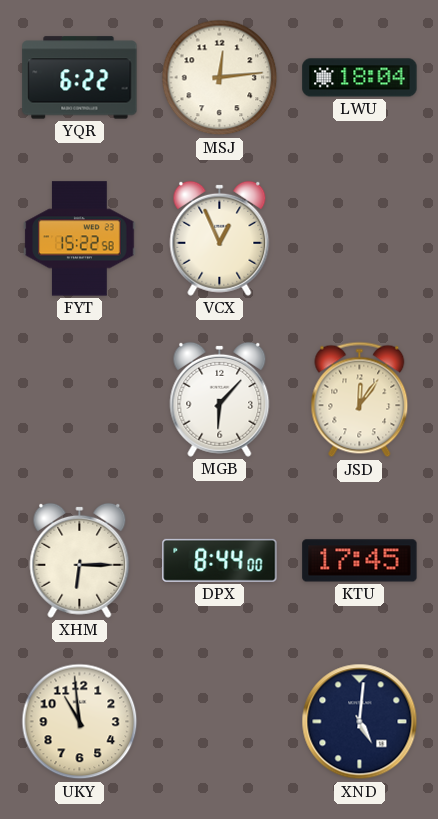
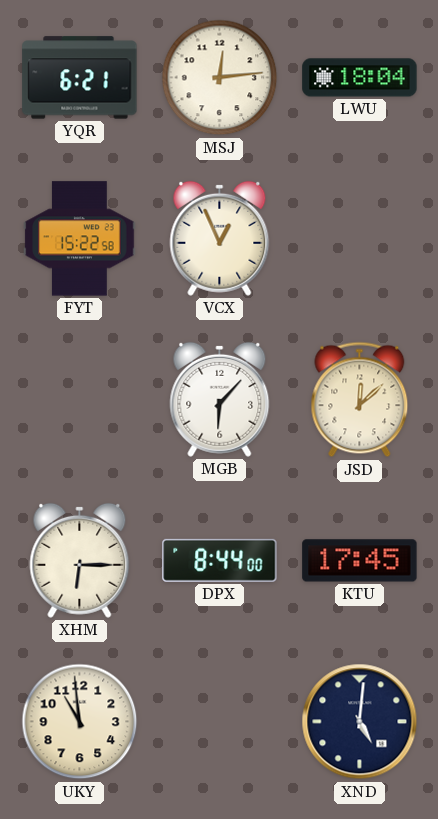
YQR: 6:22 -> 6:21 (80, 78)
JSD: 12:06 -> 12:08 (360, 400)
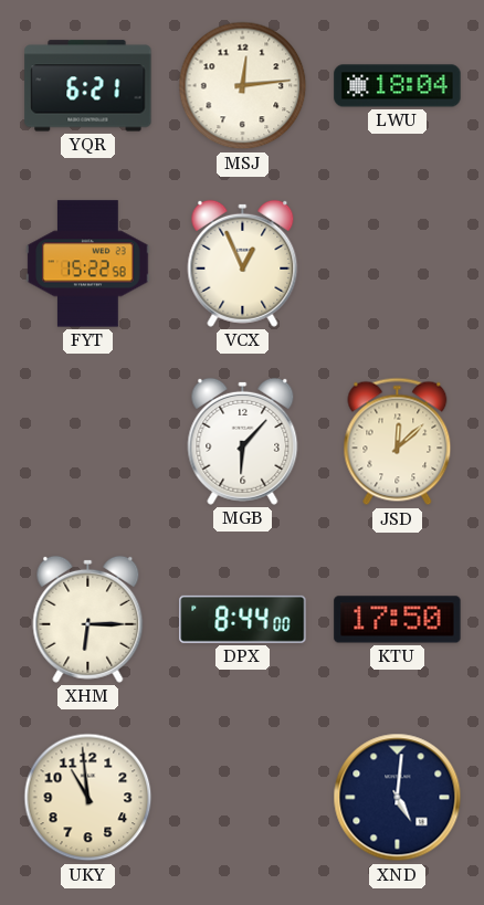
KTU: 17:45 -> 17:50 (398, 620)
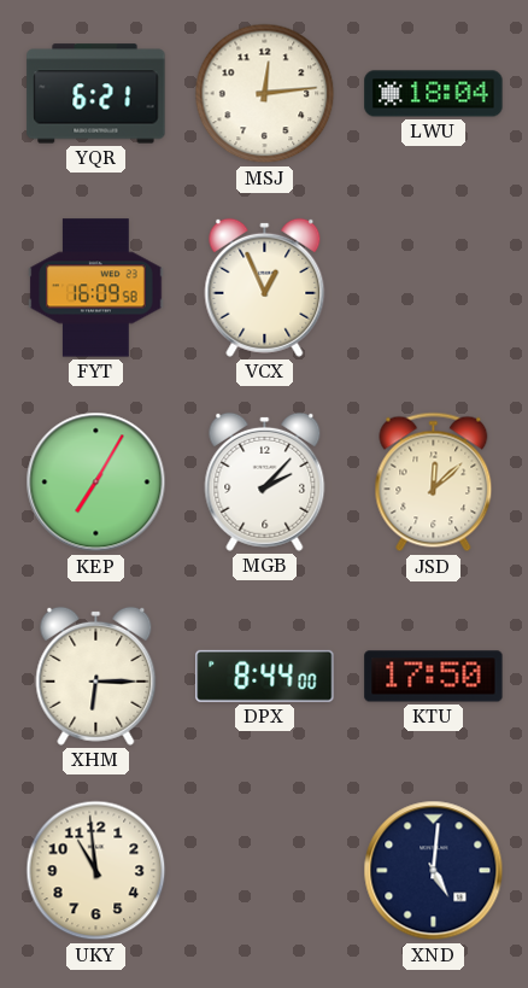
FYT: 15:22 -> 16:09 (96, 288)
KEP: none -> 7:05 (96, 483)
MGB: 6:07 -> 2:07 (265, 481)
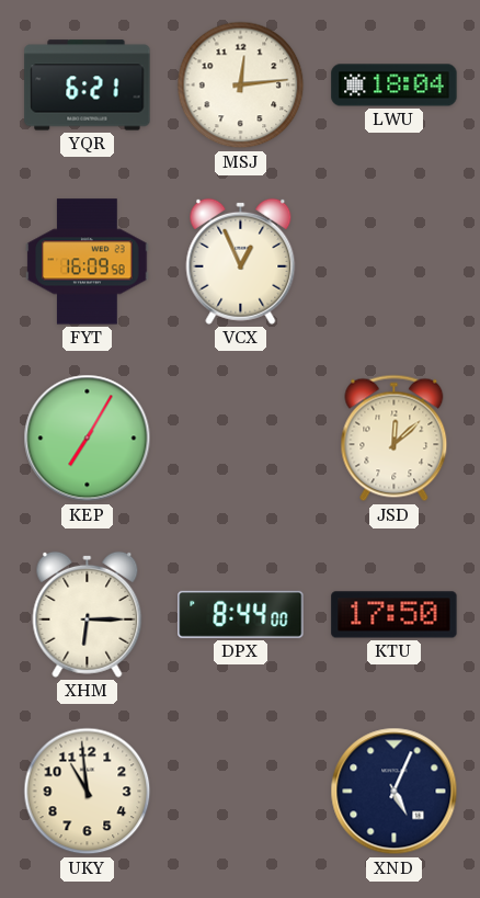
MGB: 2:07 -> none (265, 481)
XND: 5:01 -> 5:04 (395, 792)
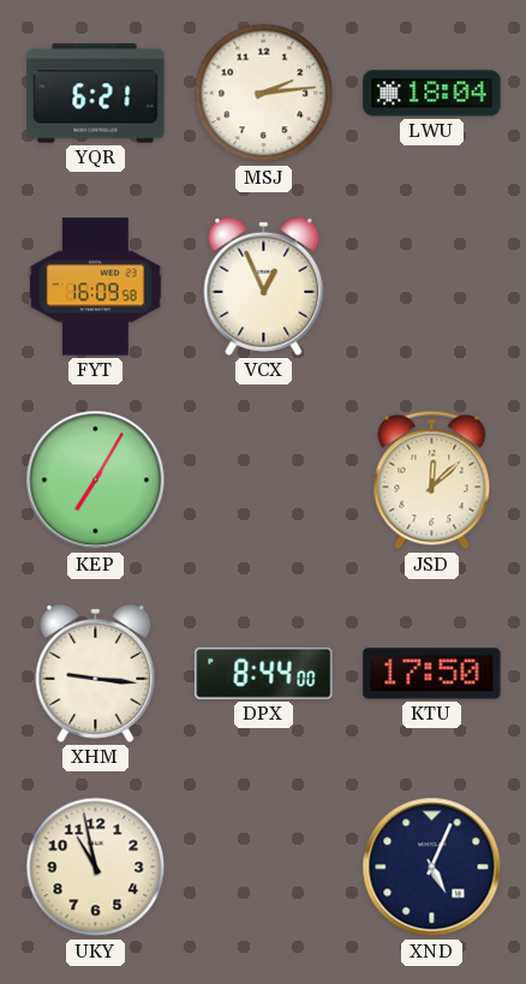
MSJ: 12:14 -> 2:14 (264, 94)
XHM: 6:15 -> 9:16 (96, 673)
UKY: 10:59 -> 10:58 (96, 867)
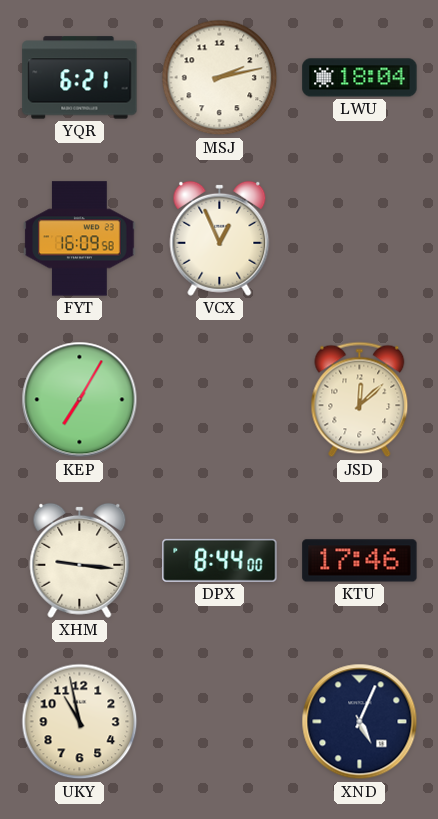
MSJ: 2:14 -> 2:13 (220, 78)
KTU: 17:50 -> 17:46 (360, 561)
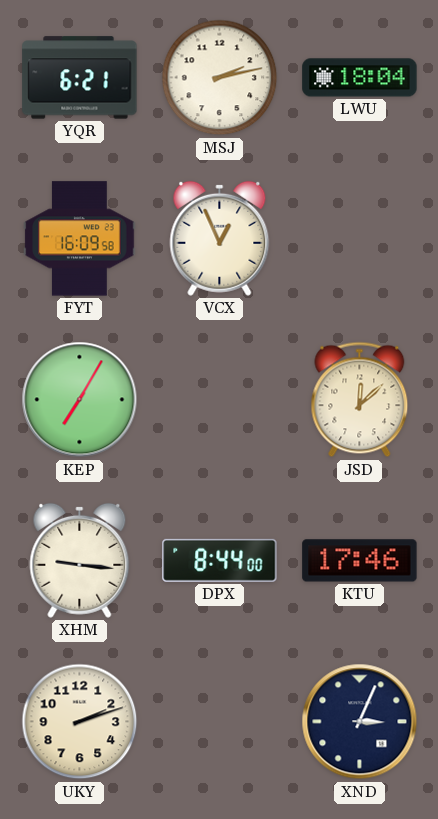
UKY: 10:58 -> 2:12 (80, 722)
XND: 5:04 -> 3:04 (360, 722)
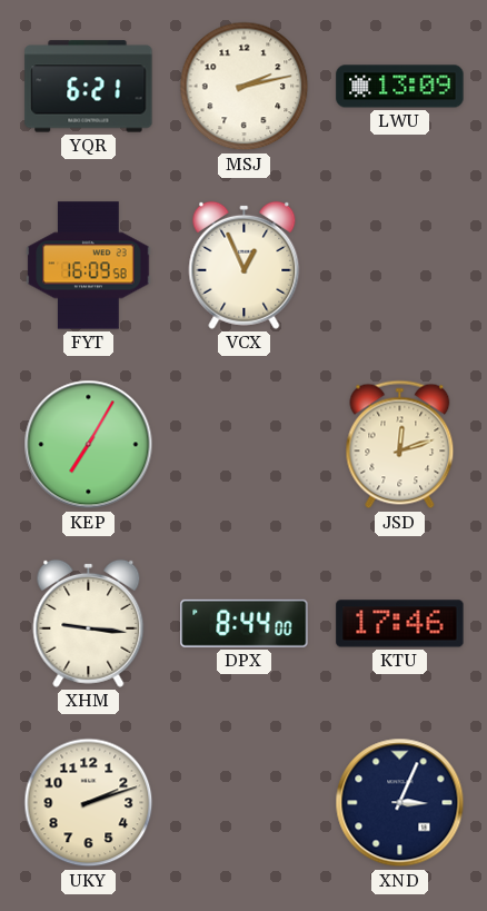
LWU: 18:04 -> 13:09 (400, 87)
JSD: 12:08 -> 12:12 (400, 445)
